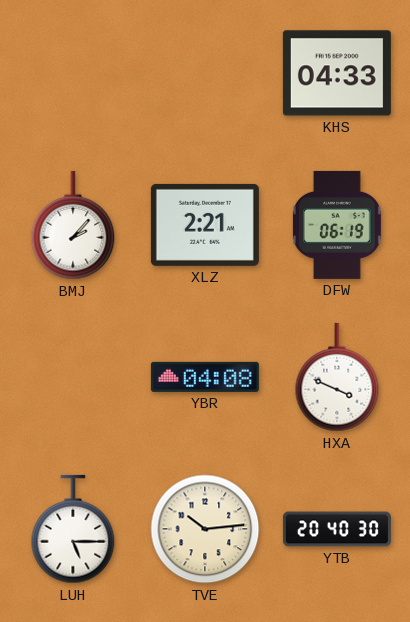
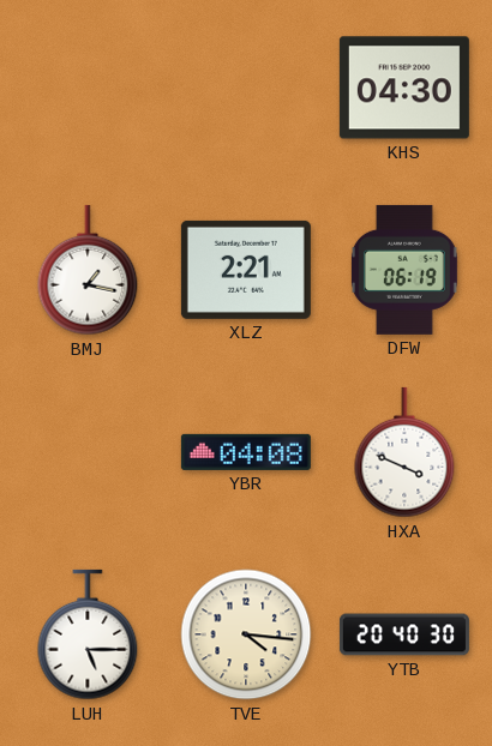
KHS: 04:33 -> 04:30 (404, 88)
BMJ: 2:07 -> 1:17 (88, 270)
TVE: 10:14 -> 4:16 (246, 634)
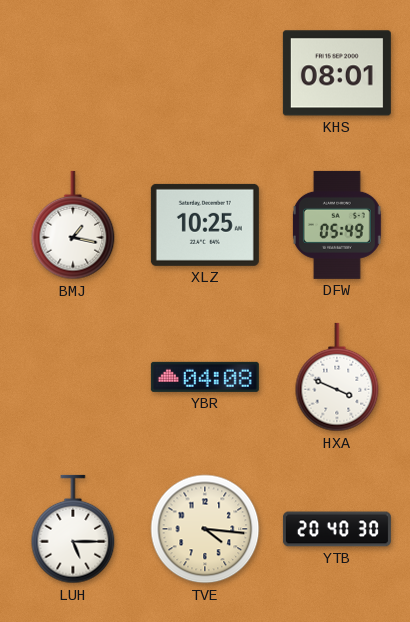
KHS: 04:30 -> 08:01 (337, 73)
XLZ: 2:21 -> 10:25 (205, 225)
DFW: 06:19 -> 05:49 (337, 225)
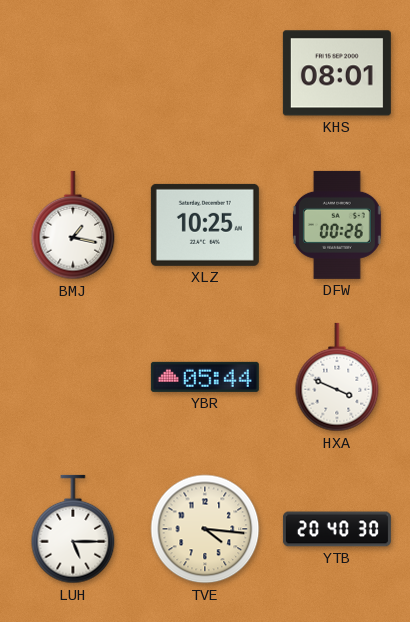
DFW: 05:49 -> 00:26 (337, 225)
YBR: 04:08 -> 05:44 (205, 377)
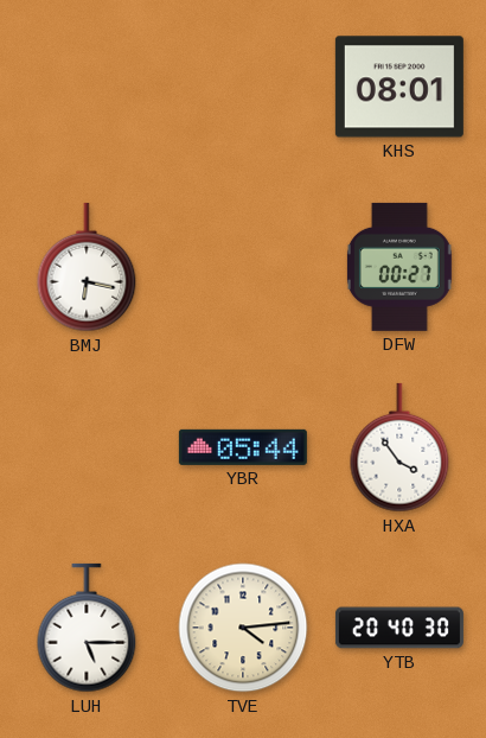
BMJ: 1:17 -> 6:17 (87, 267)
XLZ: 10:25 -> none (205, 225)
DFW: 00:26 -> 00:27 (399, 267)
HXA: 3:49 -> 3:54 (399, 447)
TVE: 4:16 -> 4:14 (243, 628)
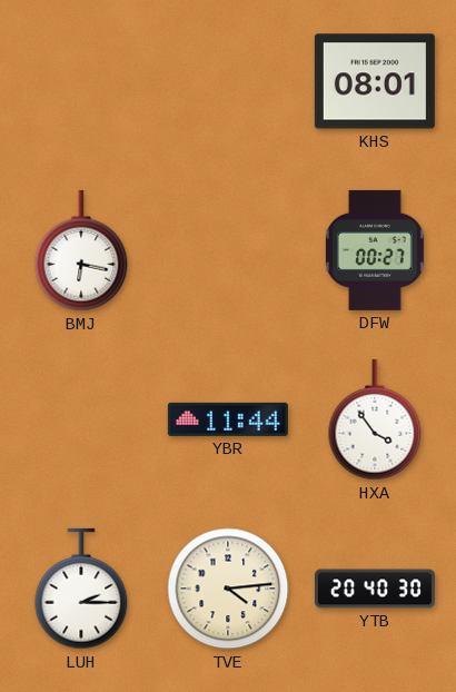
YBR: 05:44 -> 11:44 (228, 419)
LUH: 5:15 -> 2:15 (81, 589)
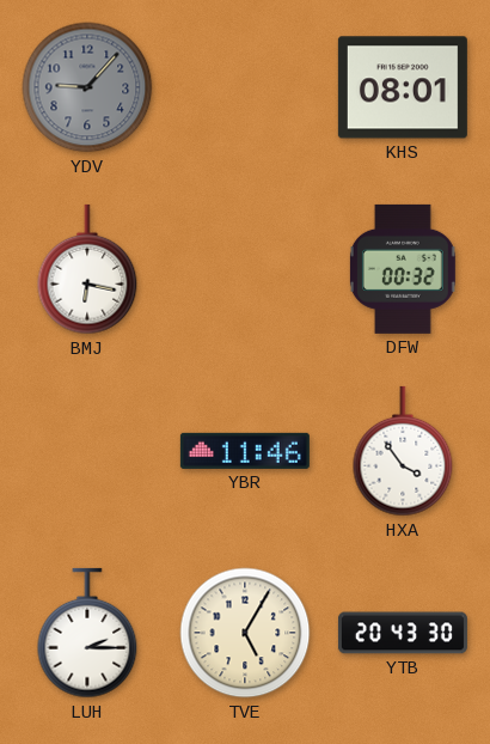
YDV: none -> 9:07 (87, 87)
DFW: 00:27 -> 00:32 (403, 269)
YBR: 11:44 -> 11:46 (245, 451)
TVE: 4:14 -> 5:05 (245, 633)
YTB: 20:40 -> 20:43 (403, 633)
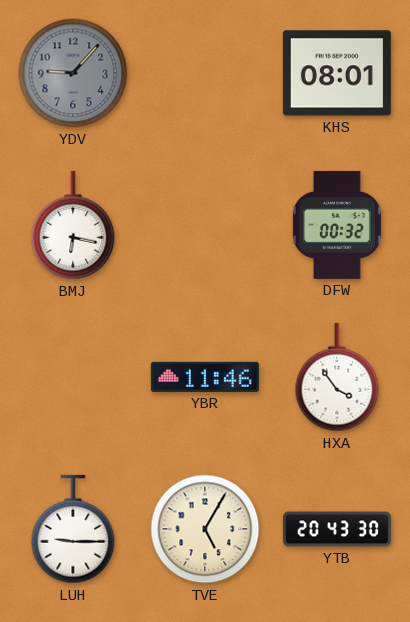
LUH: 2:15 -> 9:15 (73, 529)
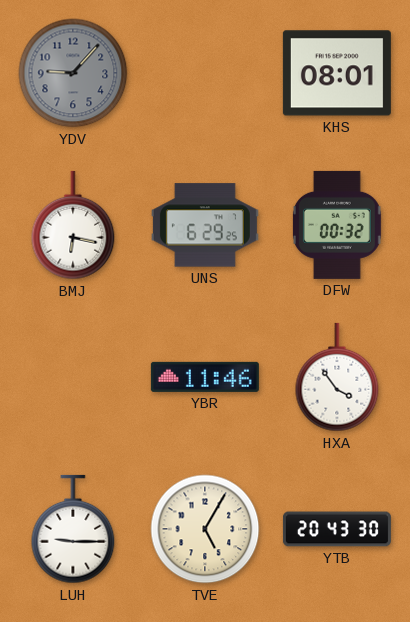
UNS: none -> 6:29 (205, 225)
